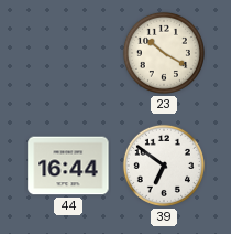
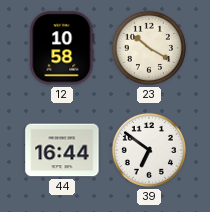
12: none -> 10:58 (62, 48)
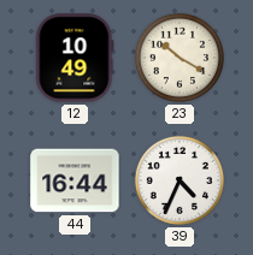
12: 10:58 -> 10:49 (75, 58)
39: 6:51 -> 4:34 (180, 180)
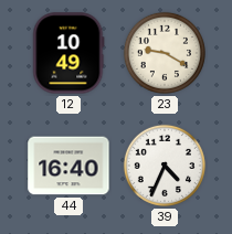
23: 10:20 -> 9:20 (165, 53)
44: 16:44 -> 16:40 (68, 166)
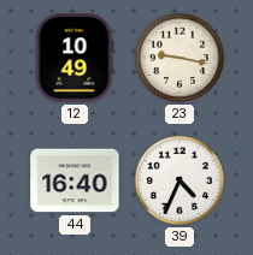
23: 9:20 -> 9:17 (180, 58)
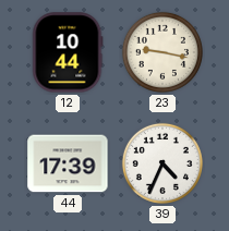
12: 10:49 -> 10:44 (68, 52)
44: 16:40 -> 17:39 (68, 163)
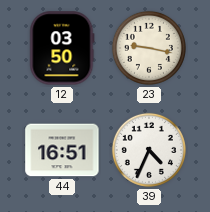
12: 10:44 -> 03:50 (62, 48)
44: 17:39 -> 16:51 (62, 150)
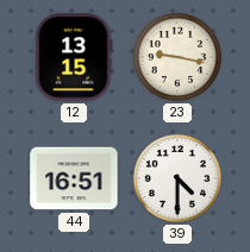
12: 03:50 -> 13:15 (74, 57)
39: 4:34 -> 4:30 (177, 178)
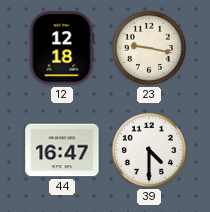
12: 13:15 -> 12:18 (62, 48)
44: 16:51 -> 16:47 (62, 150)
